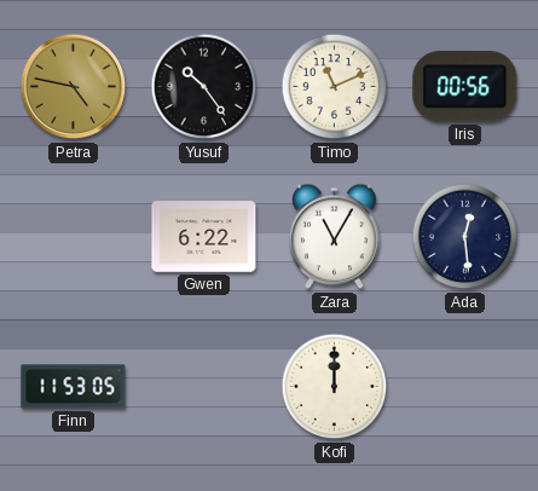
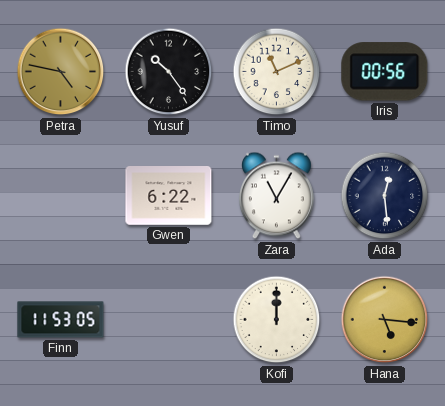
Hana: none -> 5:16 (385, 320)
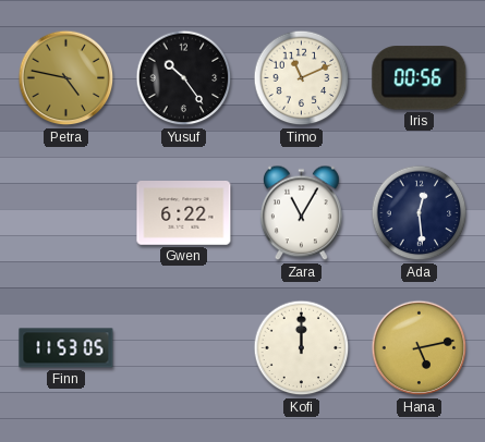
Hana: 5:16 -> 5:13 (420, 348)
